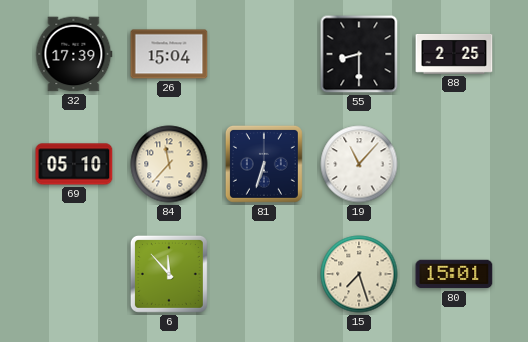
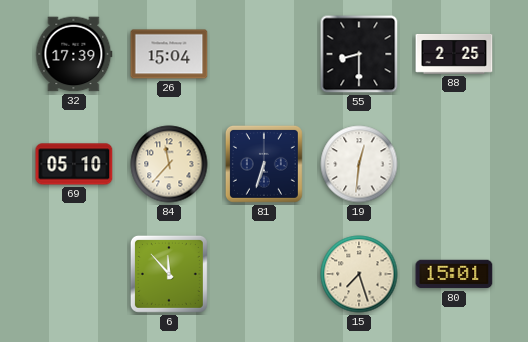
19: 11:07 -> 12:31 (359, 164)
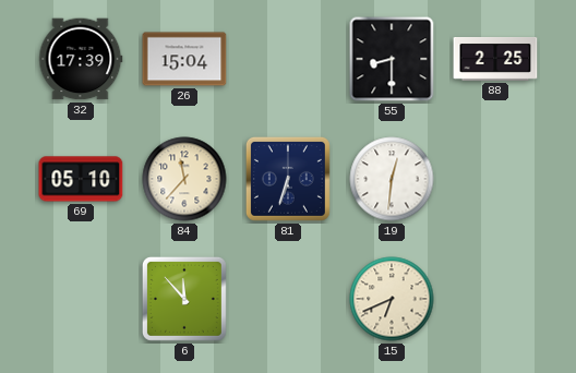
15: 7:27 -> 6:41 (392, 299)
80: 15:01 -> none (454, 274)
